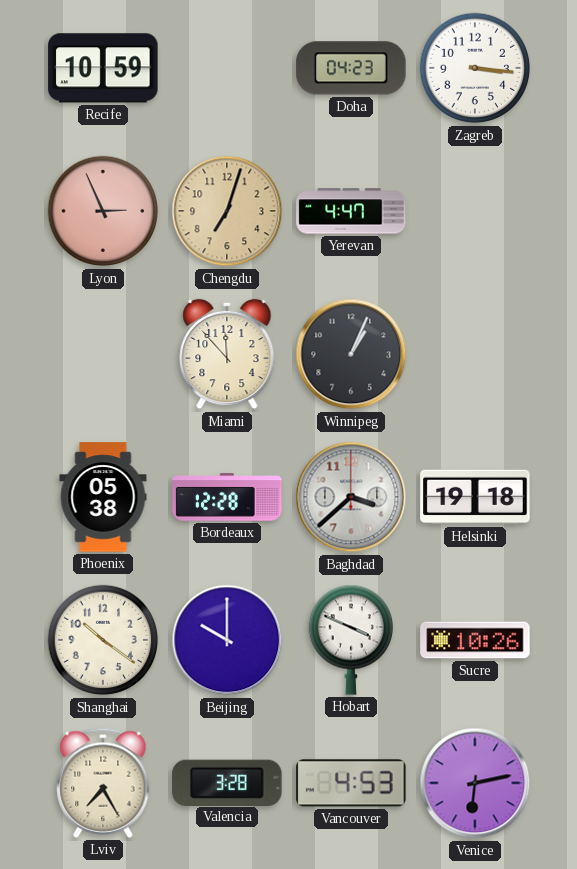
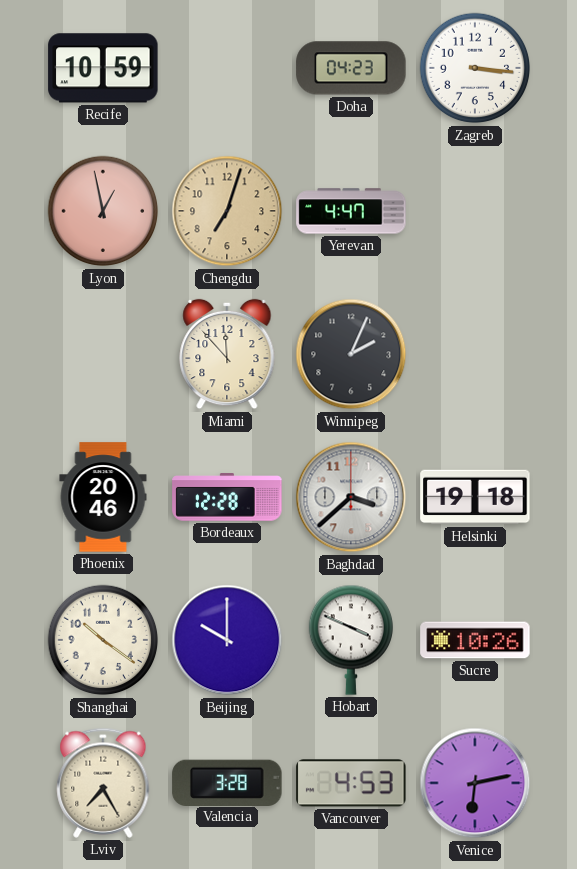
Lyon: 2:56 -> 12:58 (103, 211)
Winnipeg: 1:04 -> 2:04 (351, 354)
Phoenix: 05:38 -> 20:46 (103, 497)
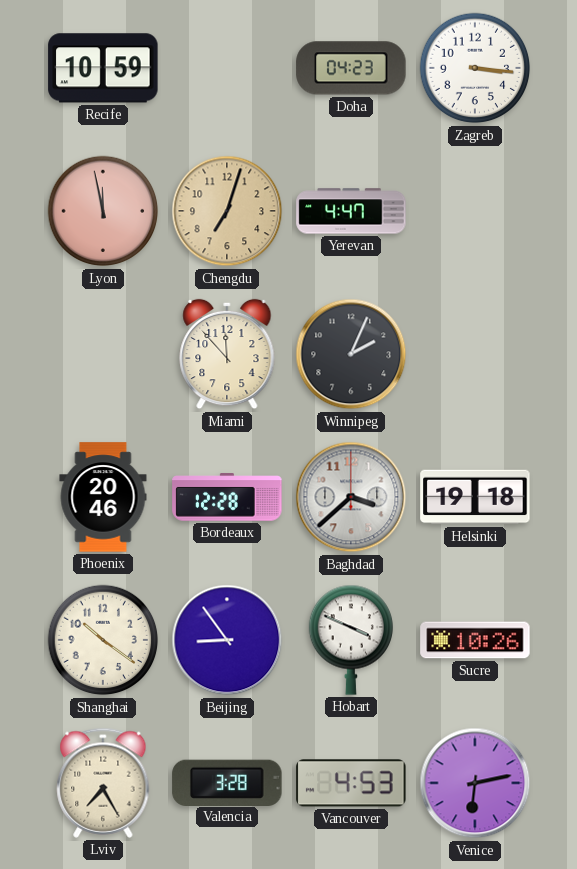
Lyon: 12:58 -> 11:58 (103, 211)
Beijing: 10:00 -> 8:54 (227, 640)
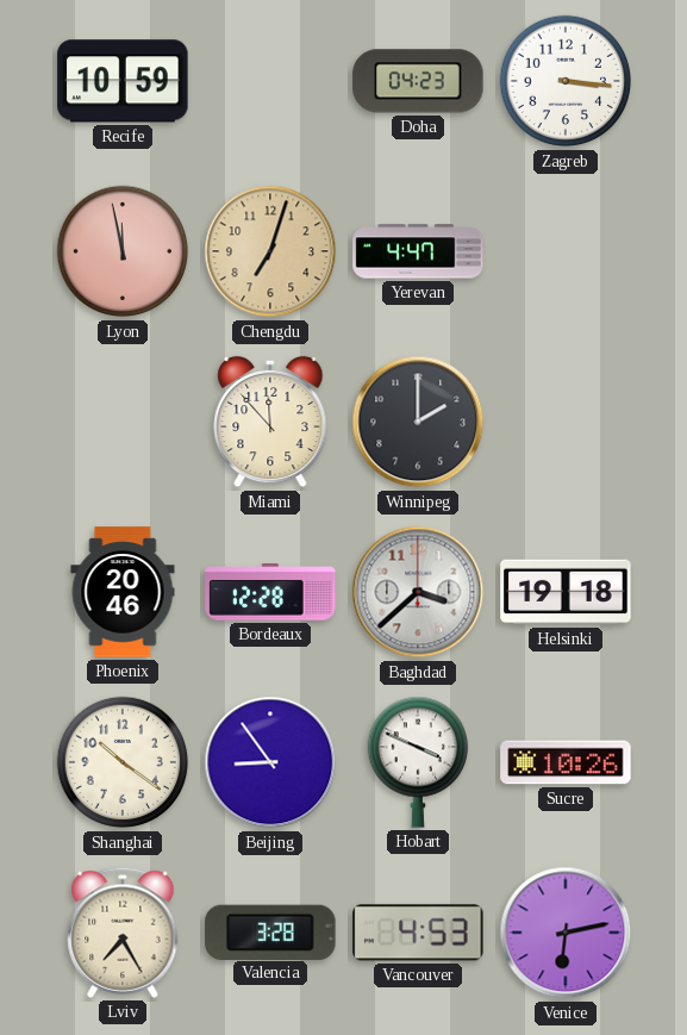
Winnipeg: 2:04 -> 2:00 (418, 422)
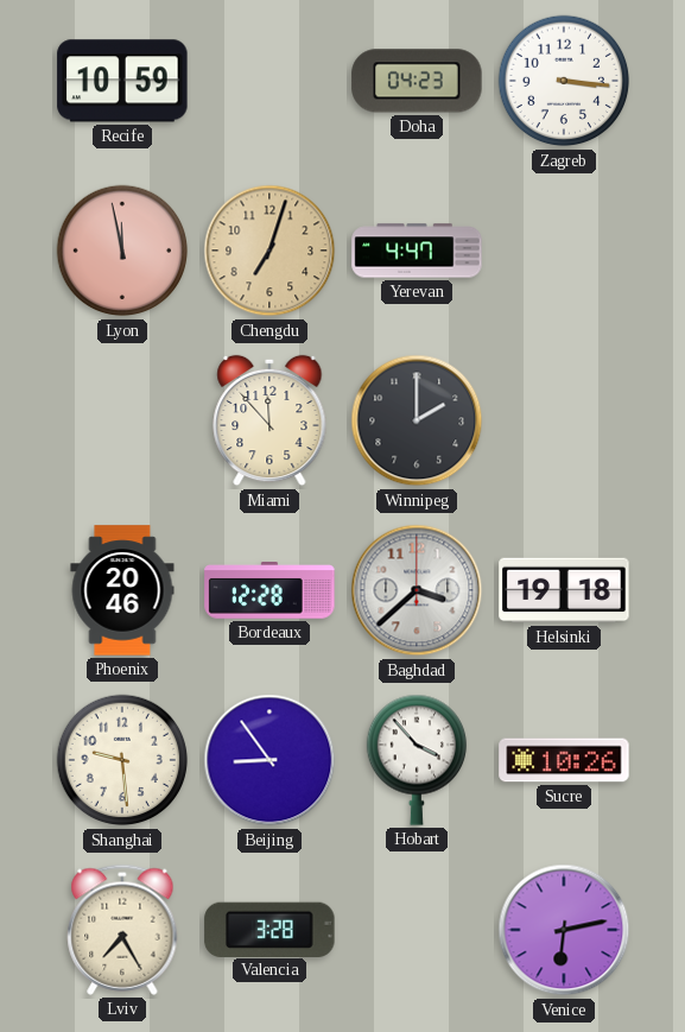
Shanghai: 10:21 -> 9:29 (122, 760)
Hobart: 3:49 -> 3:53 (416, 760)
Vancouver: 4:53 -> none (418, 933)
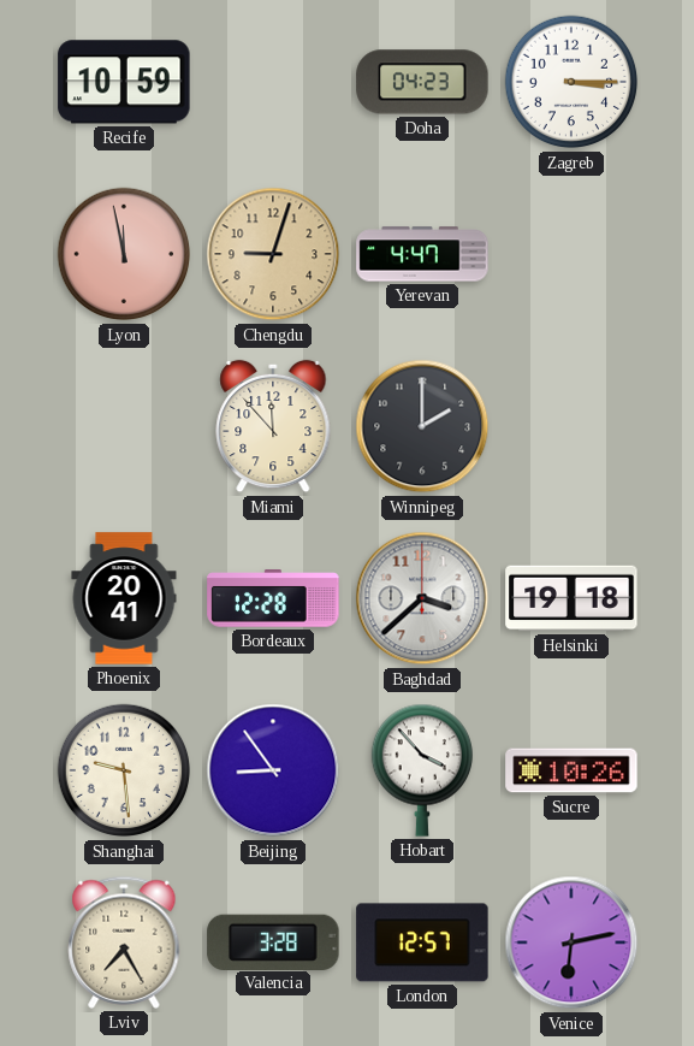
Zagreb: 3:16 -> 3:15 (571, 82)
Chengdu: 7:03 -> 9:03 (273, 254)
Phoenix: 20:46 -> 20:41 (124, 598)
London: none -> 12:57 (422, 942)
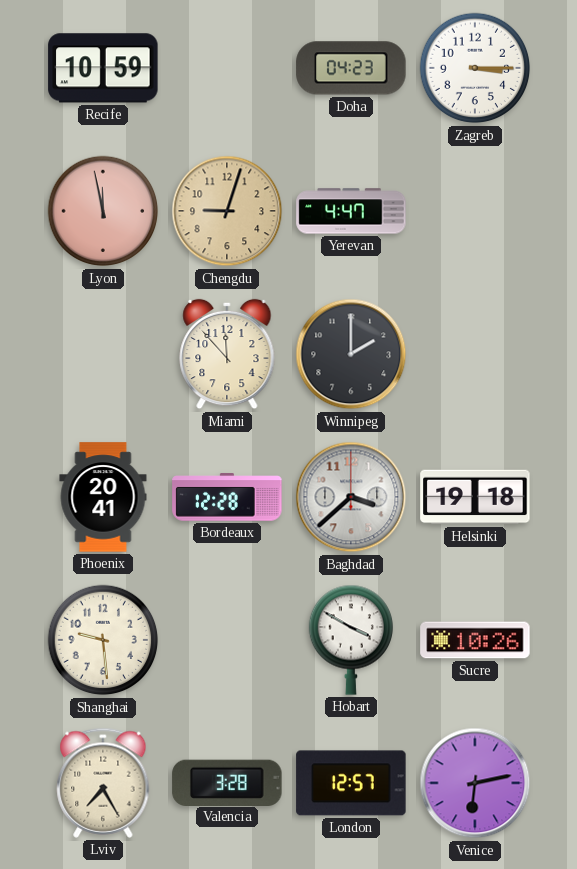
Beijing: 8:54 -> none (273, 770)
Hobart: 3:53 -> 3:50 (350, 640)
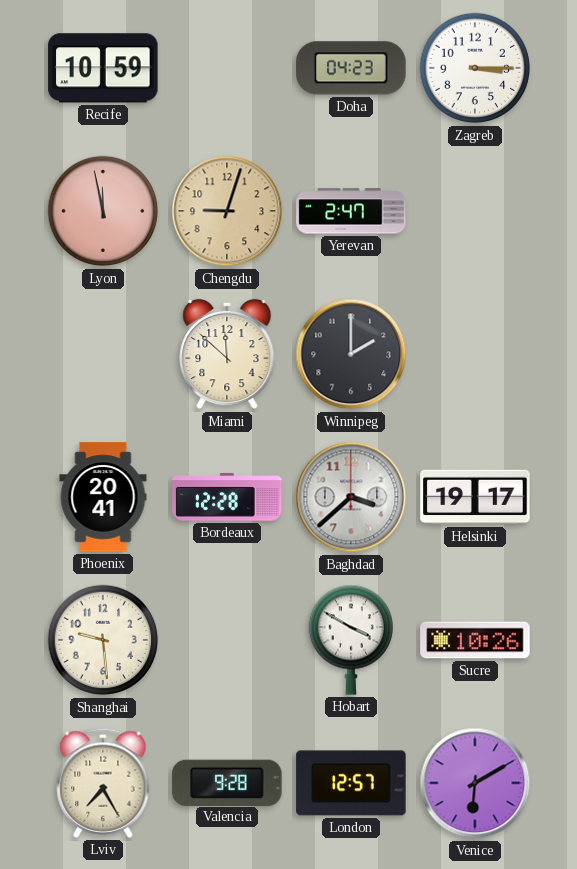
Yerevan: 4:47 -> 2:47 (351, 211)
Miami: 11:53 -> 11:52 (227, 354)
Helsinki: 19:18 -> 19:17 (475, 497)
Valencia: 3:28 -> 9:28 (227, 782)
Venice: 6:13 -> 6:10 (475, 783)
